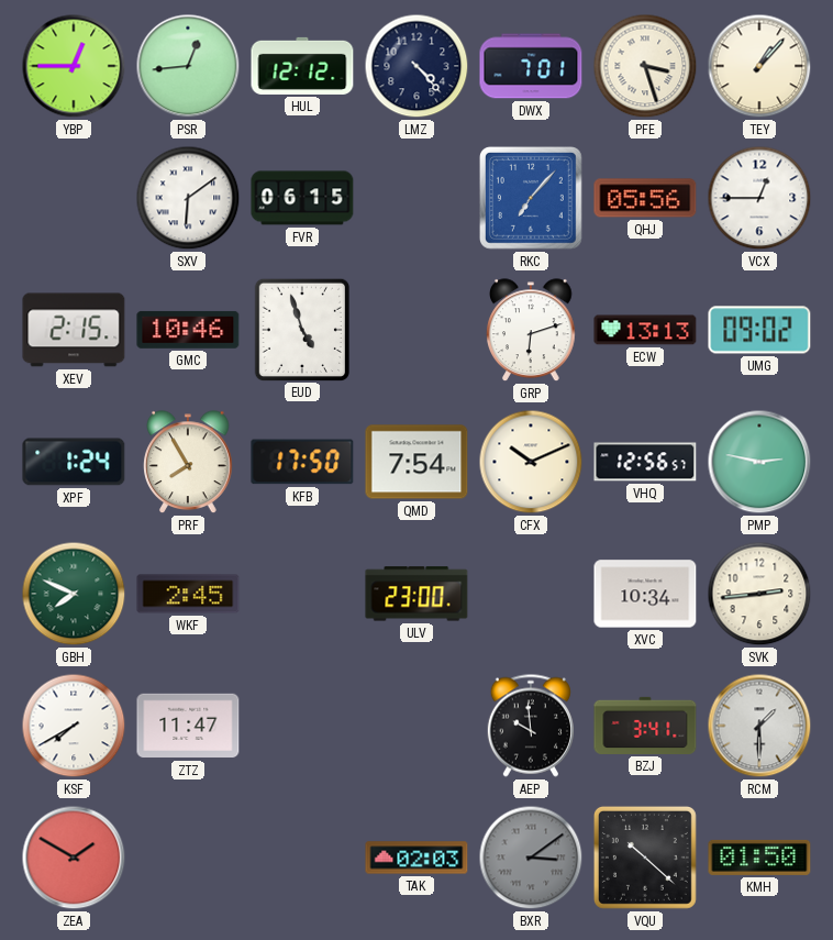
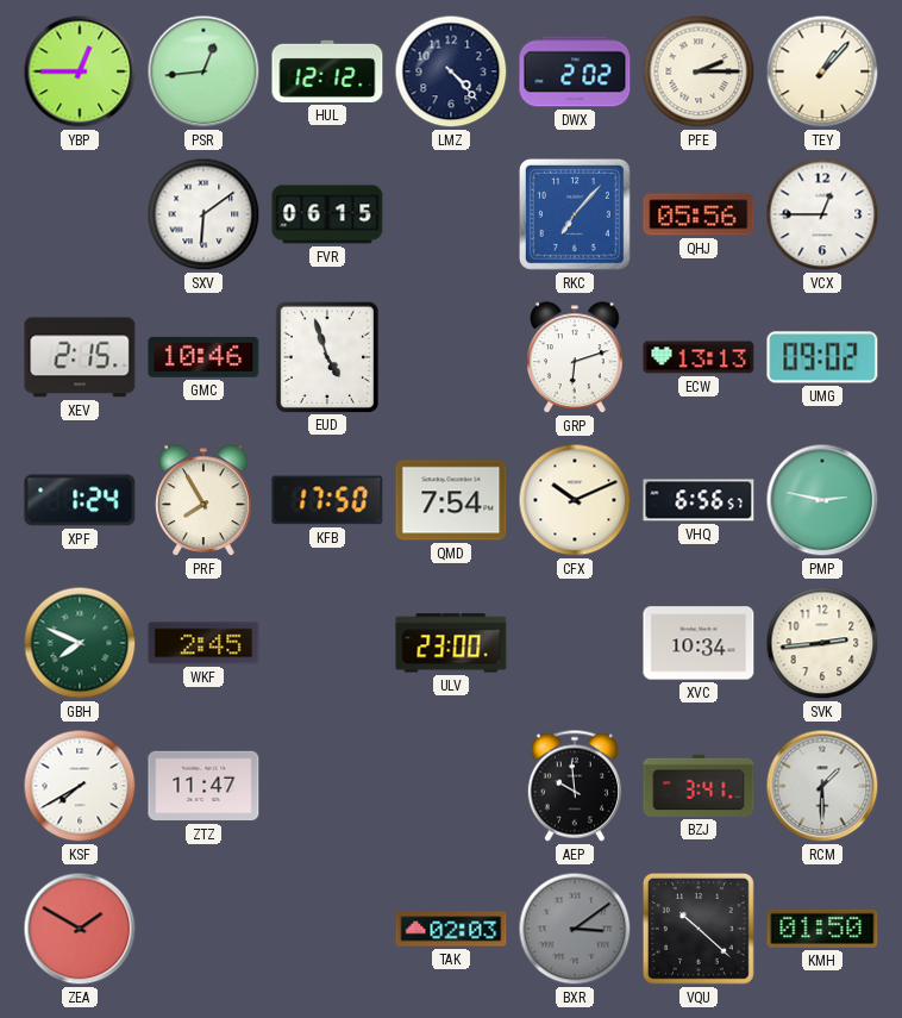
DWX: 7:01 -> 2:02 (575, 71)
PFE: 3:27 -> 2:15 (699, 71)
VHQ: 12:56 -> 6:56 (699, 500)
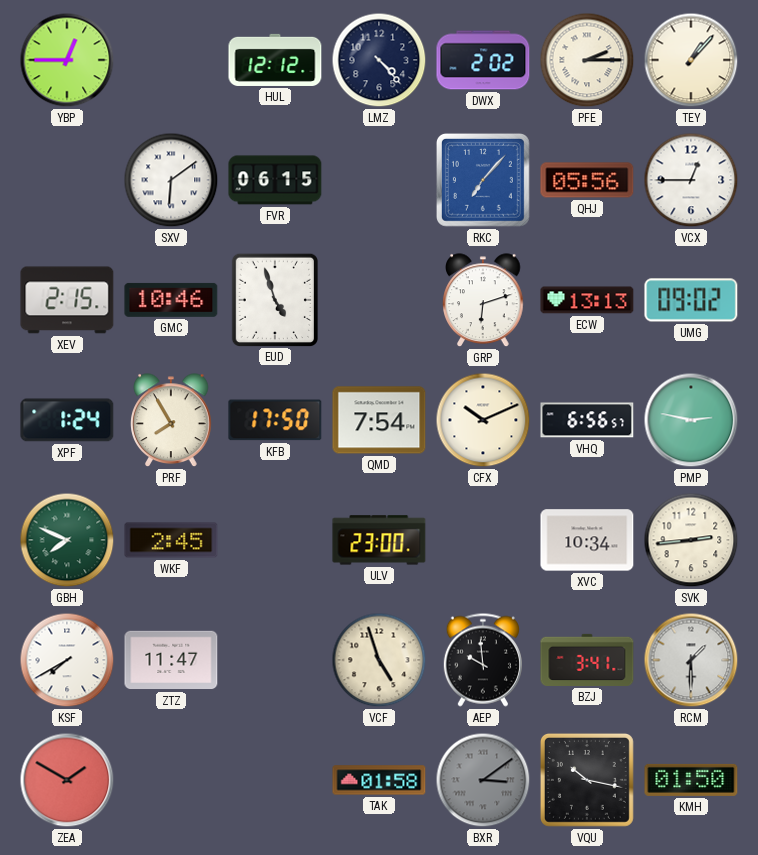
PSR: 12:44 -> none (203, 71)
VCF: none -> 4:57 (379, 660)
TAK: 02:03 -> 01:58 (379, 780)
VQU: 10:22 -> 10:17 (587, 780)
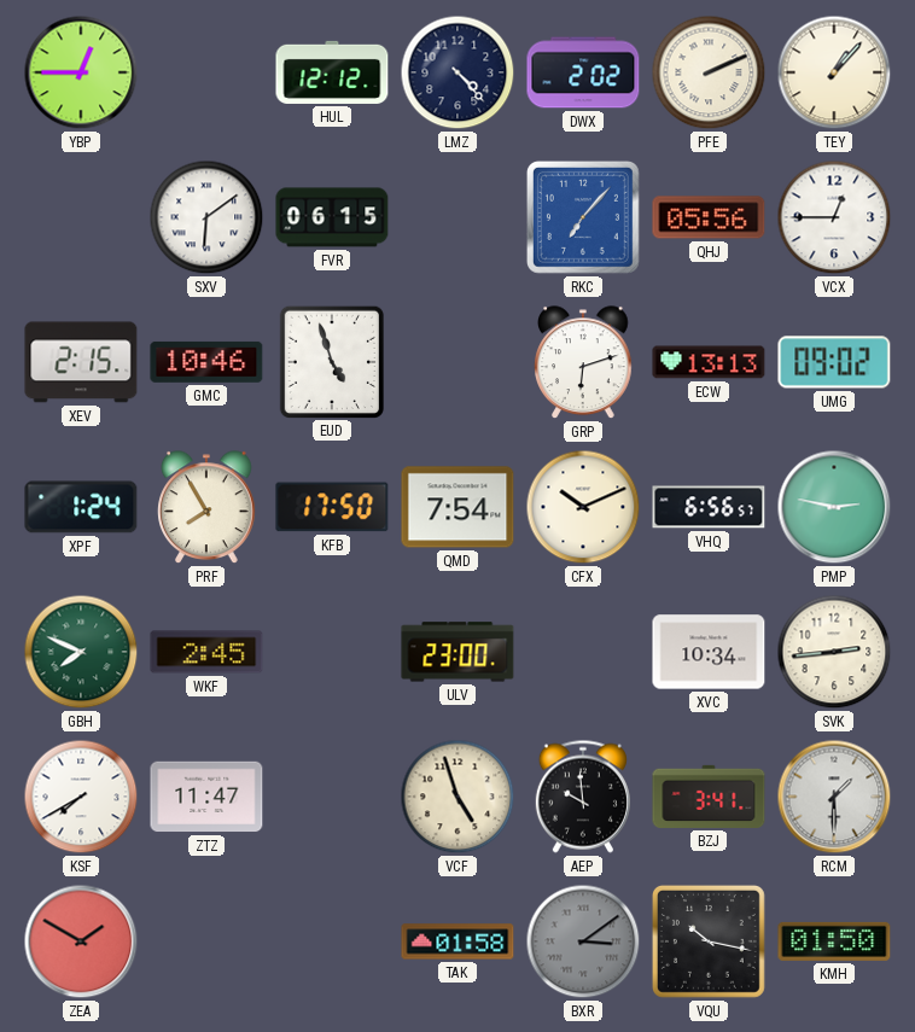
PFE: 2:15 -> 2:11 (709, 72)
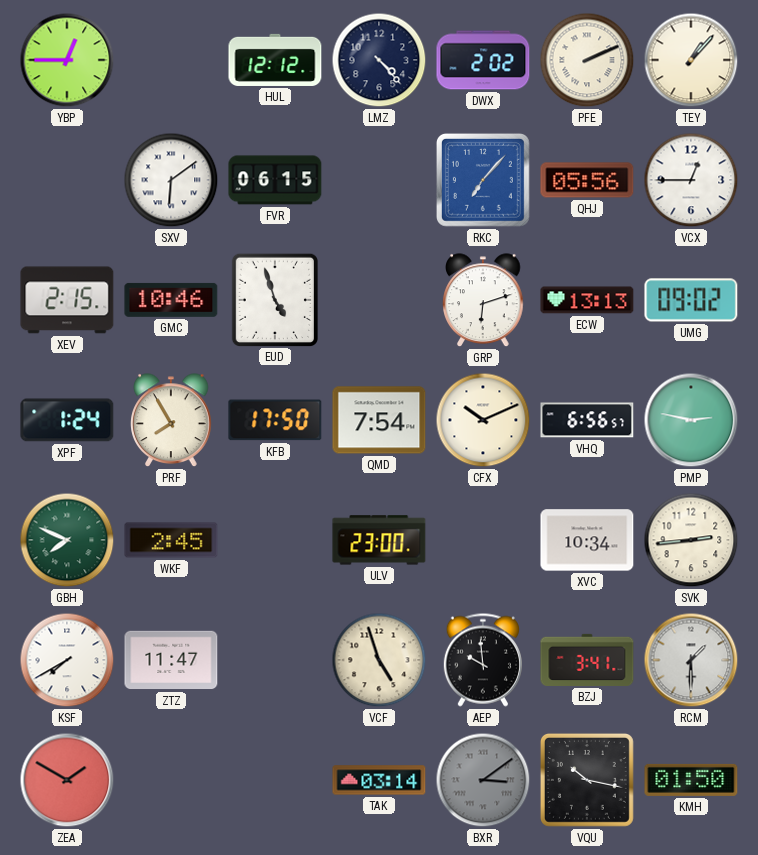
TAK: 01:58 -> 03:14 (379, 780)
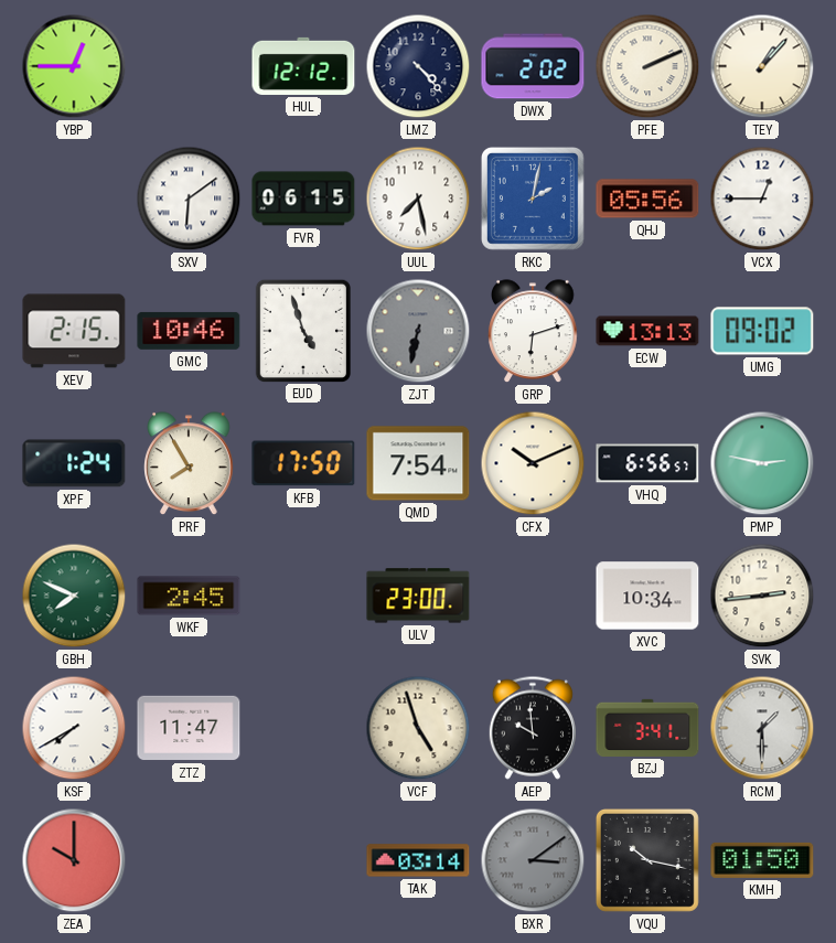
UUL: none -> 7:28 (418, 199)
RKC: 7:07 -> 2:02 (533, 199)
ZJT: none -> 6:32 (418, 331)
ZEA: 1:50 -> 10:00 (74, 860)
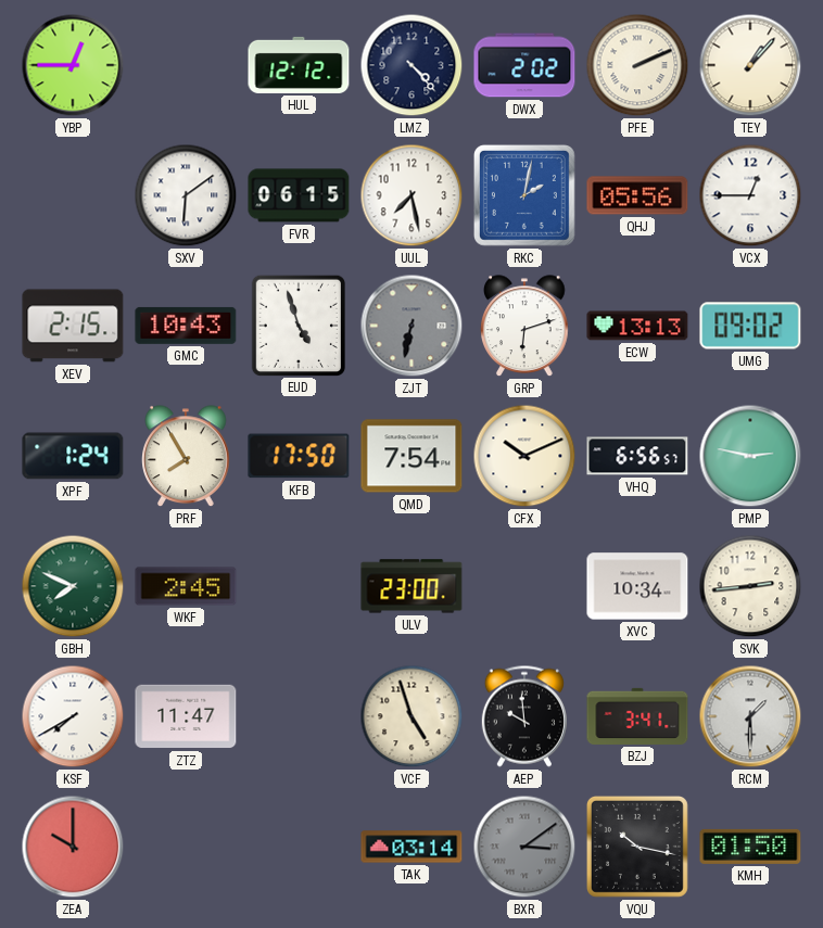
GMC: 10:46 -> 10:43 (186, 326)
